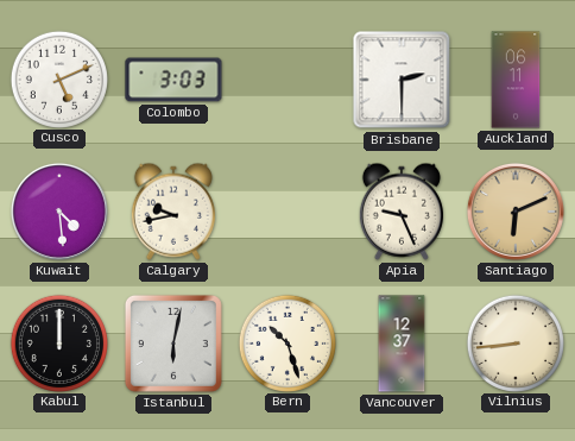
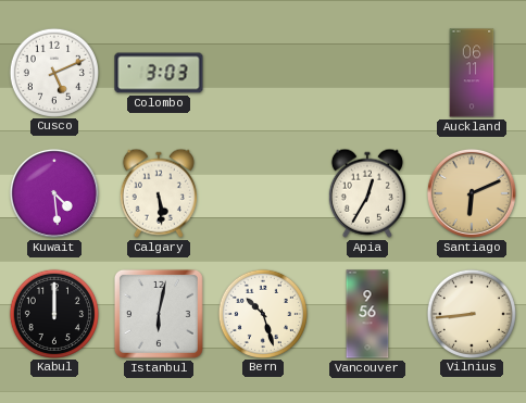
Brisbane: 2:30 -> none (402, 80)
Calgary: 9:43 -> 5:29 (159, 193)
Apia: 9:26 -> 12:35 (367, 193)
Vancouver: 12:37 -> 9:56 (367, 314)
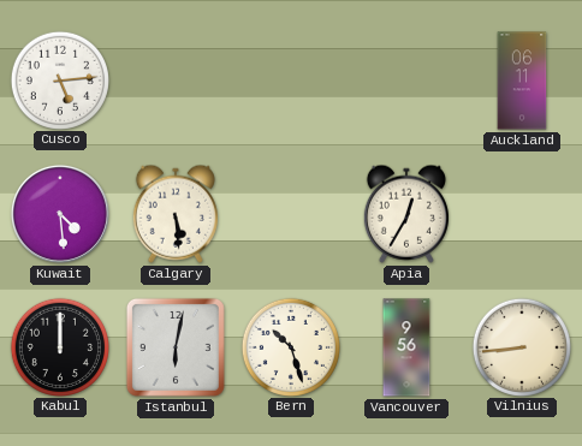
Cusco: 5:11 -> 5:14 (59, 79)
Colombo: 3:03 -> none (159, 73)
Santiago: 6:11 -> none (472, 193)
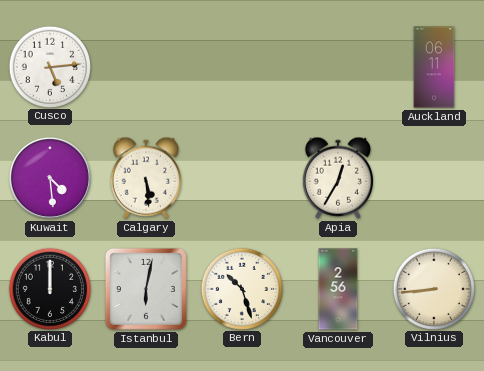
Vancouver: 9:56 -> 2:56 (338, 289)
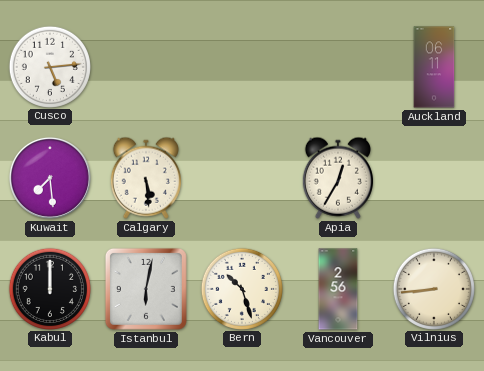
Kuwait: 4:29 -> 7:29 (50, 178)
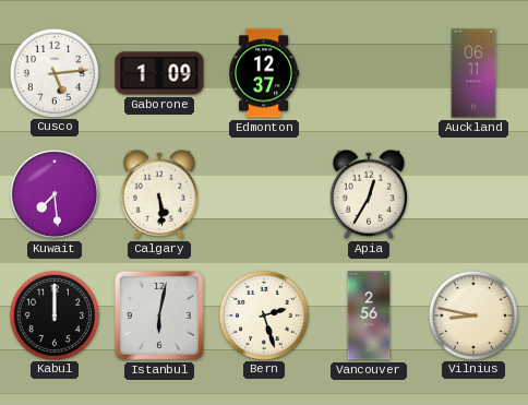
Gaborone: none -> 1:09 (159, 73)
Edmonton: none -> 12:37 (264, 73)
Bern: 10:27 -> 2:27 (263, 314)
Vilnius: 8:44 -> 8:47 (472, 314)
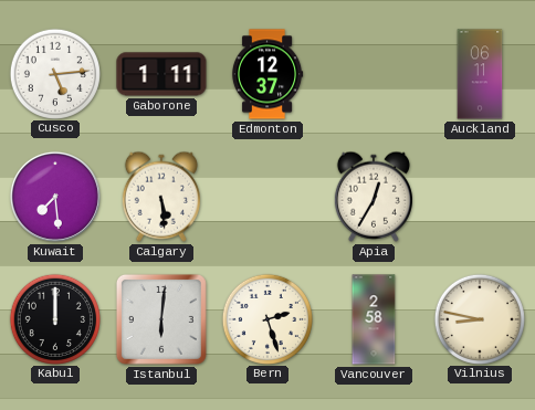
Gaborone: 1:09 -> 1:11 (161, 74)
Istanbul: 6:02 -> 6:01 (161, 319)
Vancouver: 2:56 -> 2:58 (374, 319)
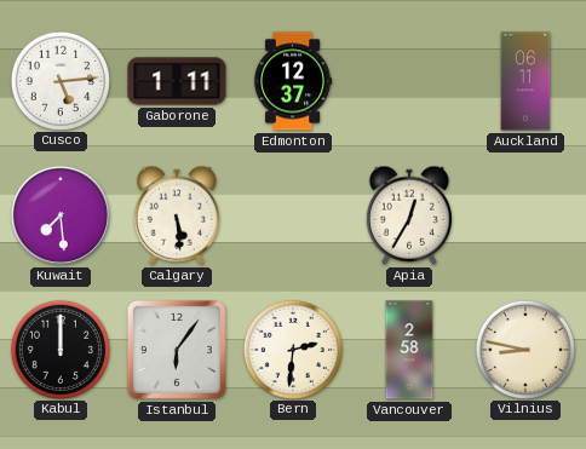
Istanbul: 6:01 -> 6:06 (177, 350)
Bern: 2:27 -> 2:31 (292, 349)
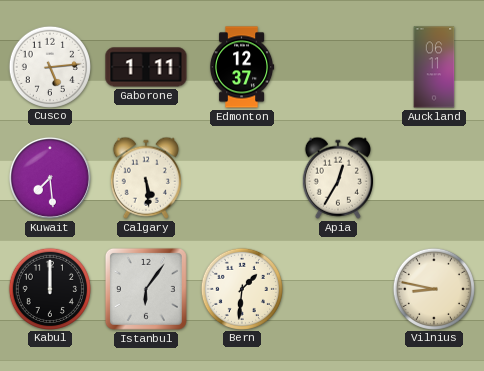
Bern: 2:31 -> 1:31 (241, 288)
Vancouver: 2:58 -> none (409, 350)
